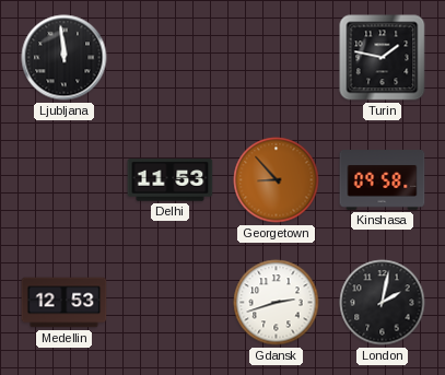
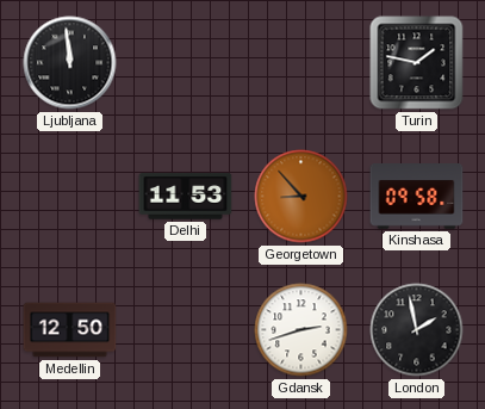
Medellin: 12:53 -> 12:50 (70, 330)
London: 2:02 -> 1:58 (417, 330)
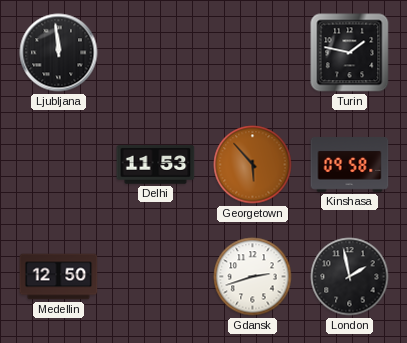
Georgetown: 8:53 -> 5:53 (253, 165)
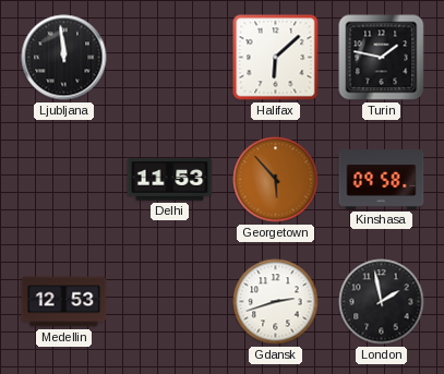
Halifax: none -> 6:08 (276, 58)
Medellin: 12:50 -> 12:53 (64, 302)
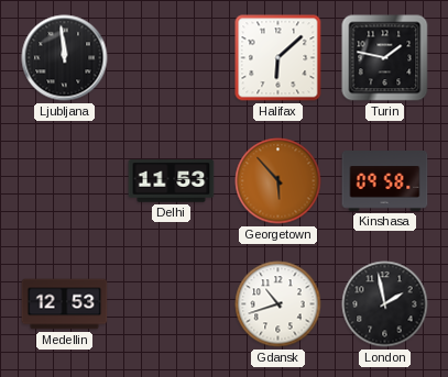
Gdansk: 2:42 -> 10:42 (278, 304)
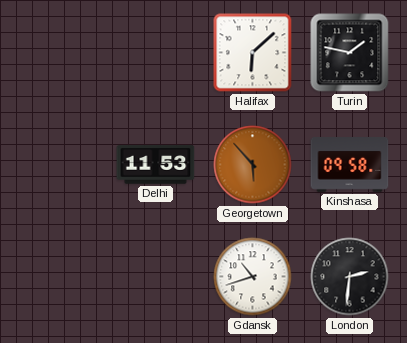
Ljubljana: 11:59 -> none (65, 58)
Medellin: 12:53 -> none (65, 304)
London: 1:58 -> 2:31 (350, 277)
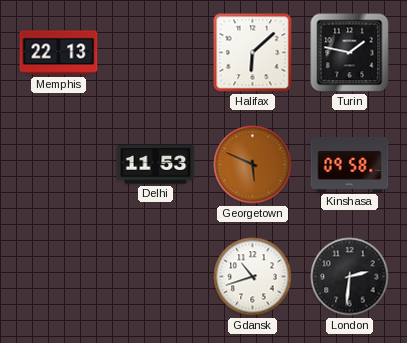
Memphis: none -> 22:13 (59, 53)
Georgetown: 5:53 -> 5:49 (253, 165)
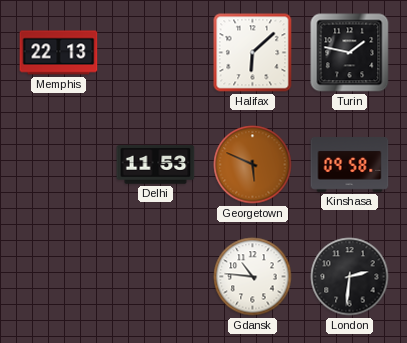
Gdansk: 10:42 -> 10:46 (253, 277)
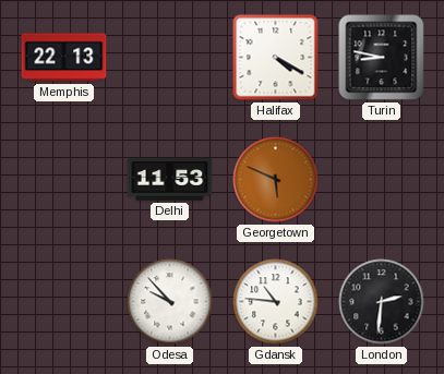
Halifax: 6:08 -> 4:20 (276, 58)
Turin: 1:47 -> 8:47 (382, 58)
Kinshasa: 09:58 -> none (350, 165)
Odesa: none -> 9:53 (170, 302)
